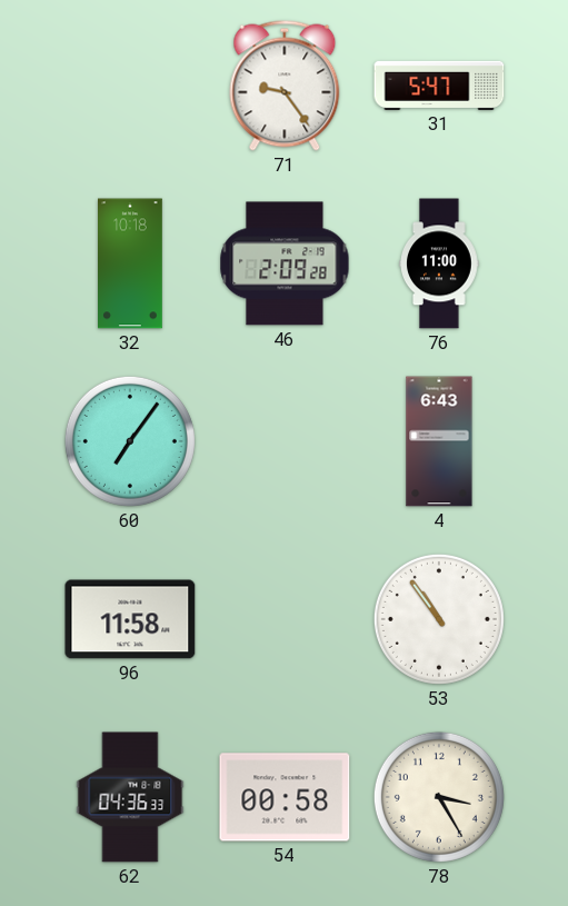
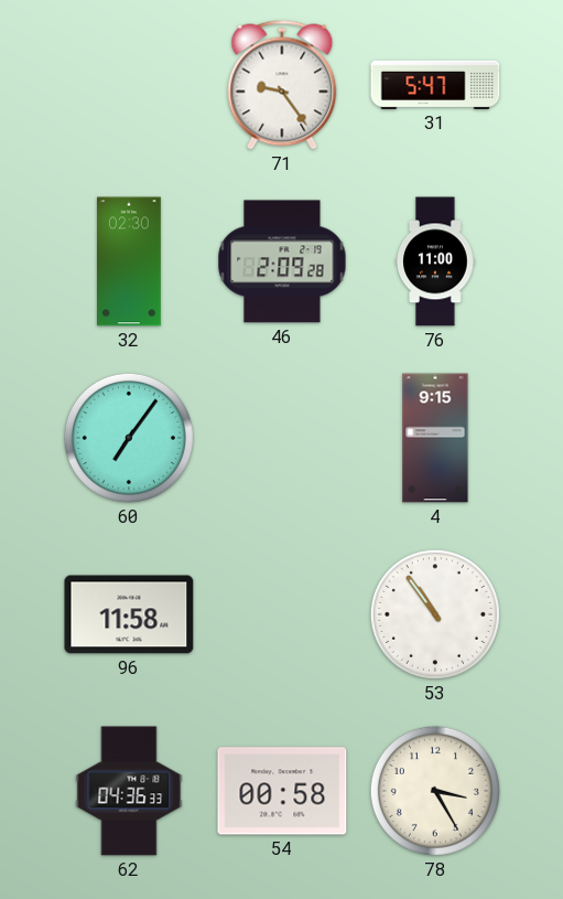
32: 10:18 -> 02:30 (130, 261)
4: 6:43 -> 9:15 (435, 438)
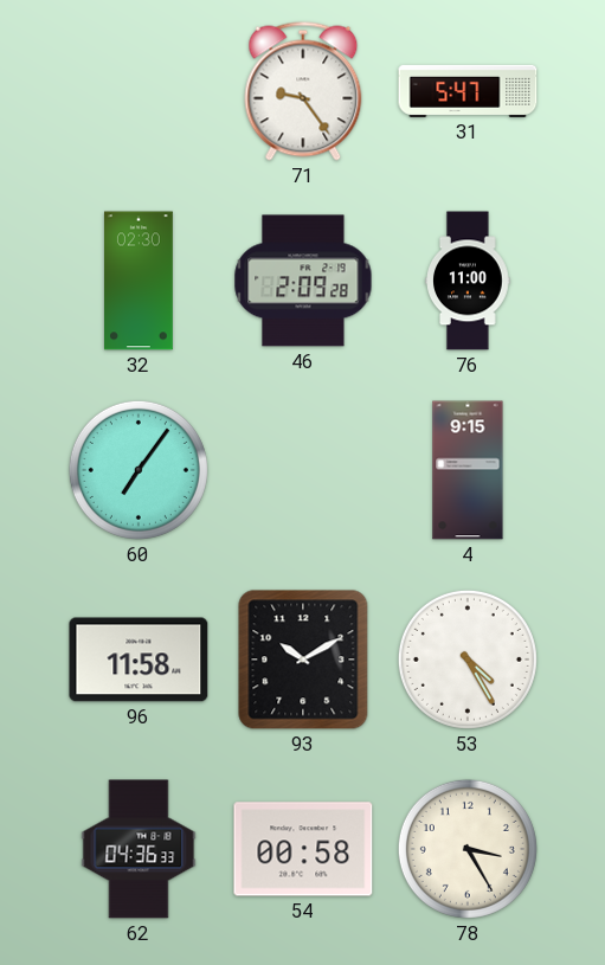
93: none -> 10:10 (303, 660)
53: 10:54 -> 4:25 (468, 660)
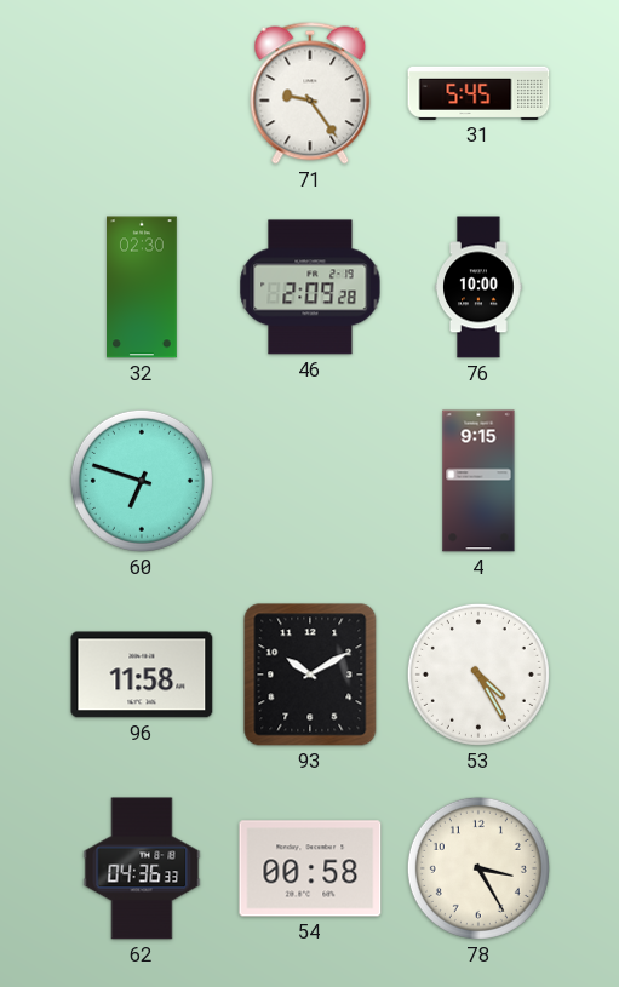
31: 5:47 -> 5:45 (478, 93)
76: 11:00 -> 10:00 (478, 287)
60: 7:06 -> 6:48 (142, 481)
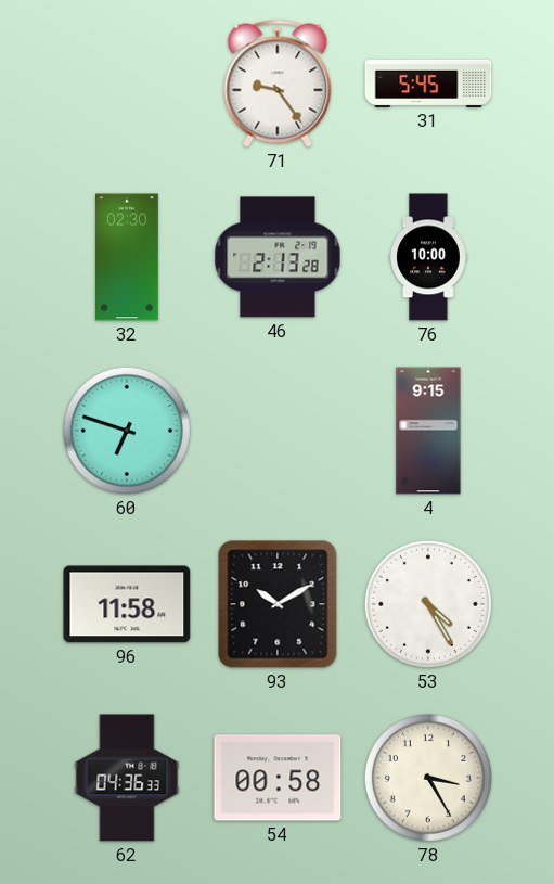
46: 2:09 -> 2:13 (278, 257)
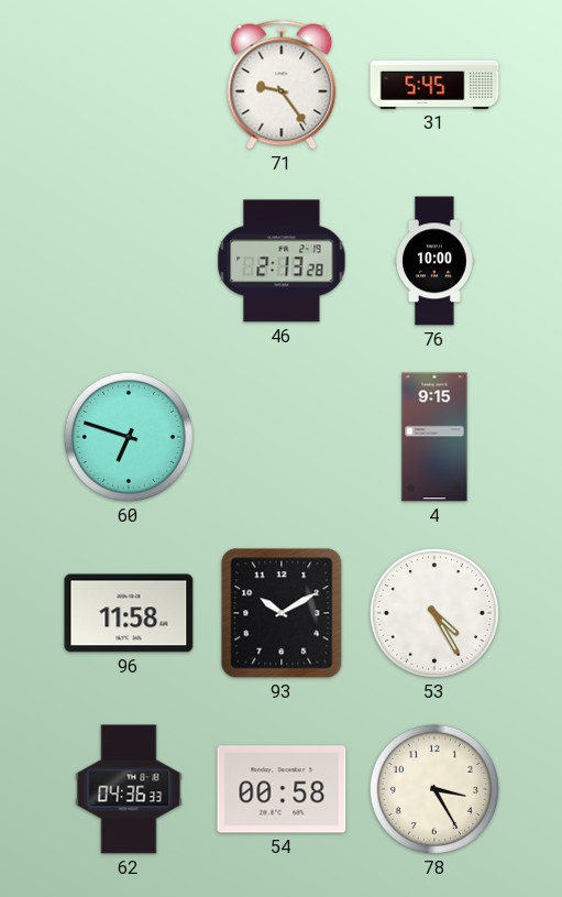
32: 02:30 -> none (128, 257)
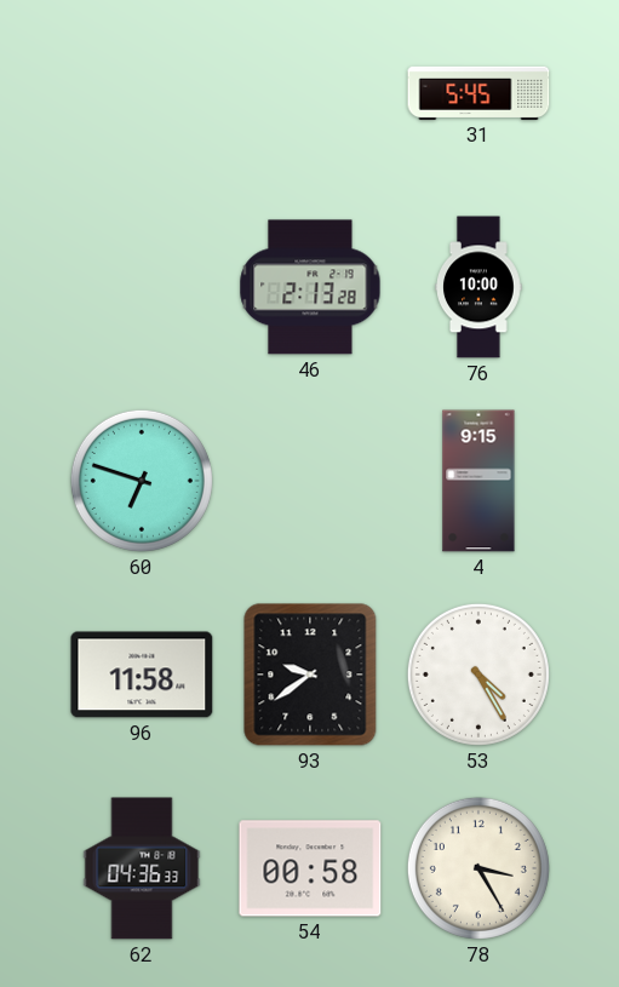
71: 9:24 -> none (282, 85)
93: 10:10 -> 9:39 (310, 675)
